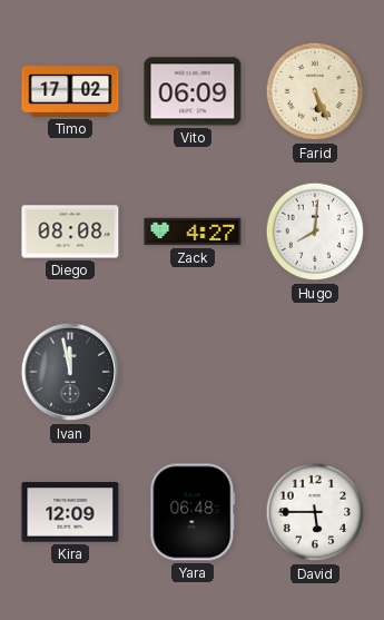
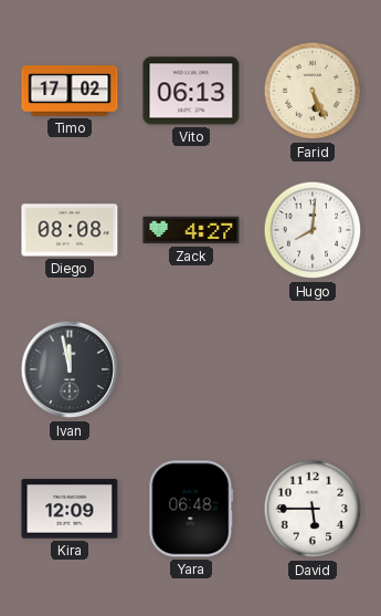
Vito: 06:09 -> 06:13 (191, 91)
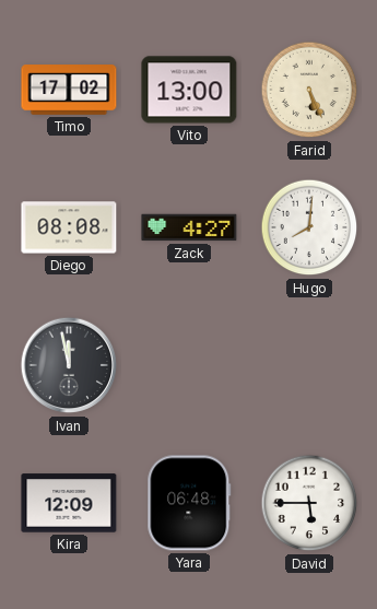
Vito: 06:13 -> 13:00 (189, 90)
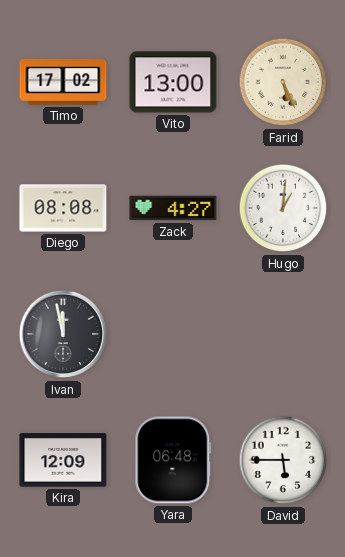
Hugo: 8:01 -> 1:01 (283, 208)
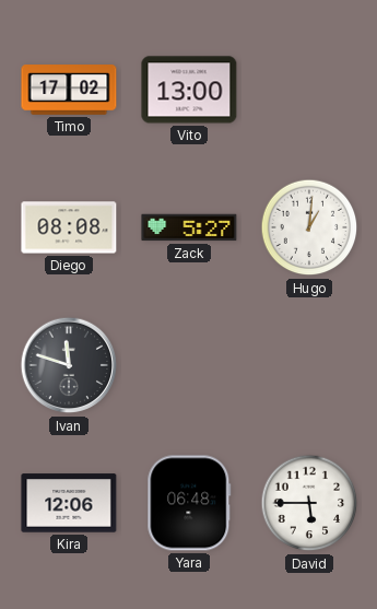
Farid: 5:26 -> none (283, 82)
Zack: 4:27 -> 5:27 (189, 227)
Ivan: 11:58 -> 11:48 (69, 365)
Kira: 12:09 -> 12:06 (69, 503)
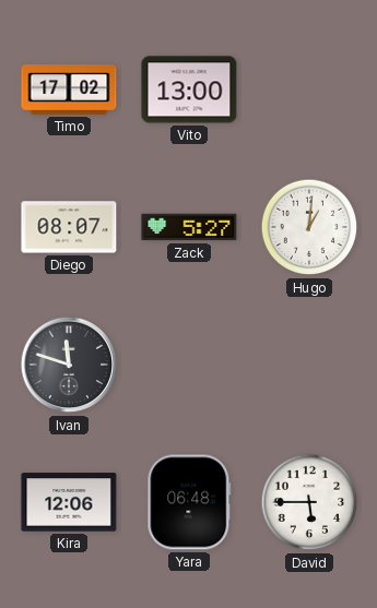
Diego: 08:08 -> 08:07 (69, 227)
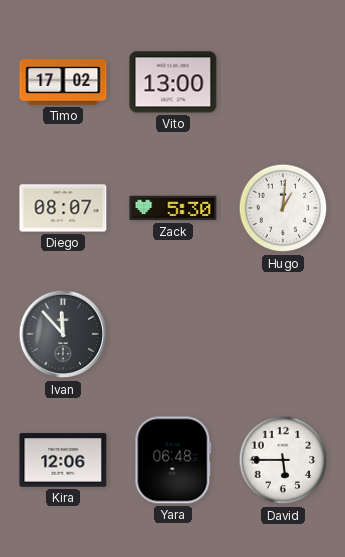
Zack: 5:27 -> 5:30 (173, 208)
Ivan: 11:48 -> 11:53 (63, 334)
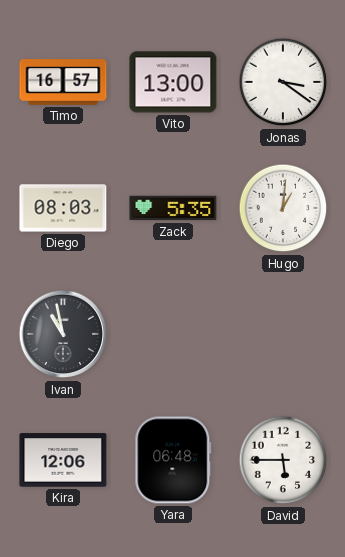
Timo: 17:02 -> 16:57 (63, 82)
Jonas: none -> 3:21 (283, 82)
Diego: 08:07 -> 08:03 (63, 208)
Zack: 5:30 -> 5:35 (173, 208)
Ivan: 11:53 -> 10:58 (63, 334)
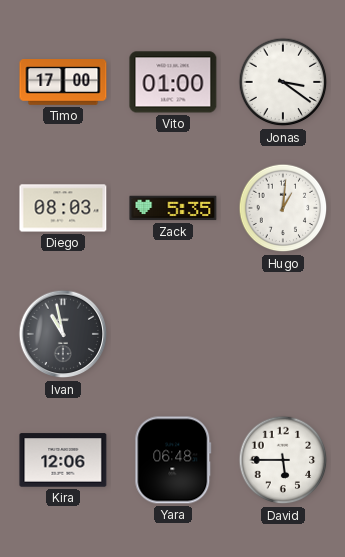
Timo: 16:57 -> 17:00 (63, 82)
Vito: 13:00 -> 01:00 (173, 82)
